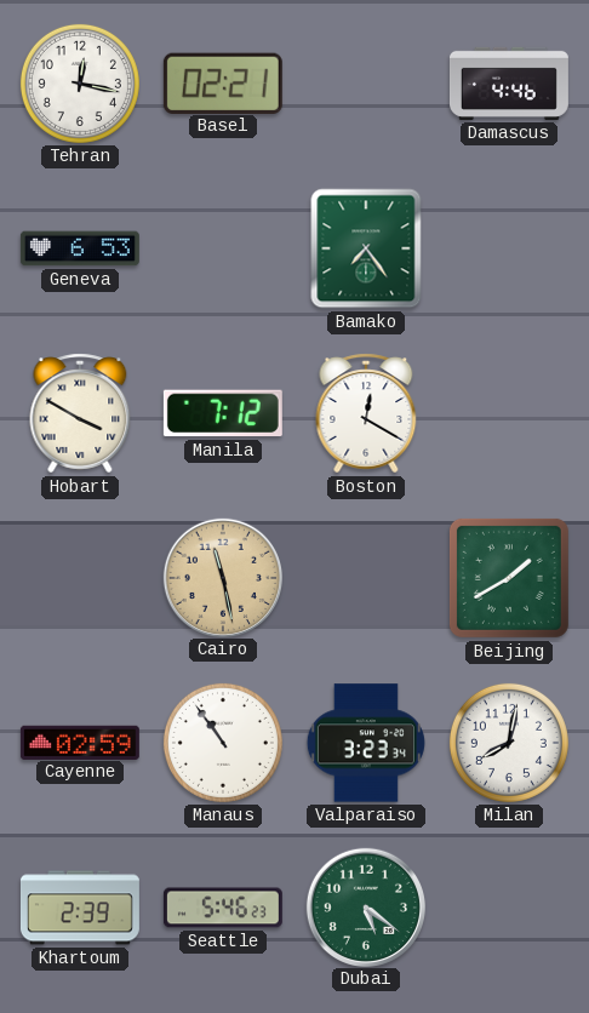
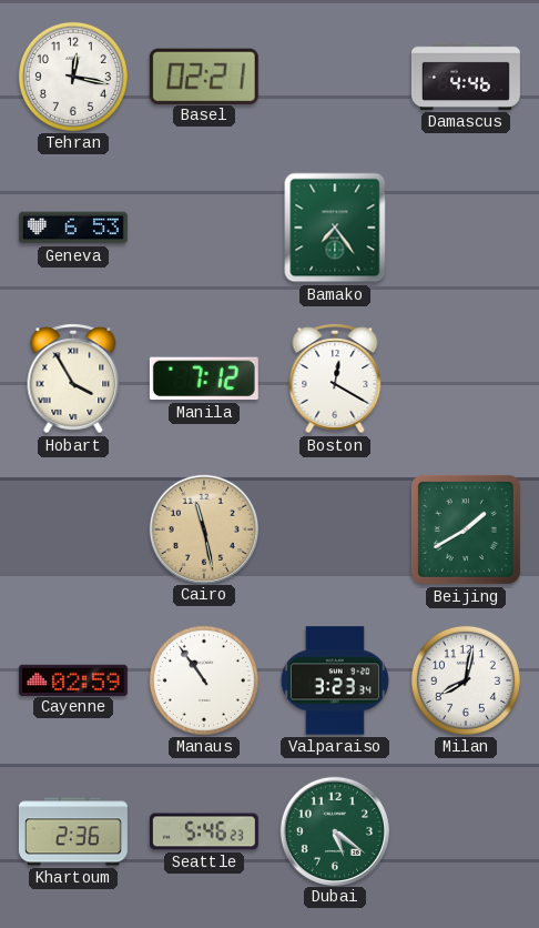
Hobart: 3:50 -> 3:55 (73, 379)
Khartoum: 2:39 -> 2:36 (73, 831)
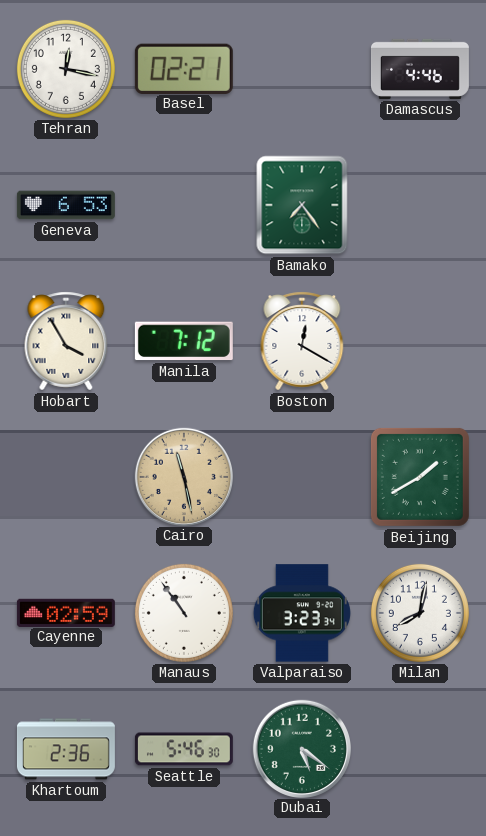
Seattle: 5:46:23 -> 5:46:30 (184, 749)
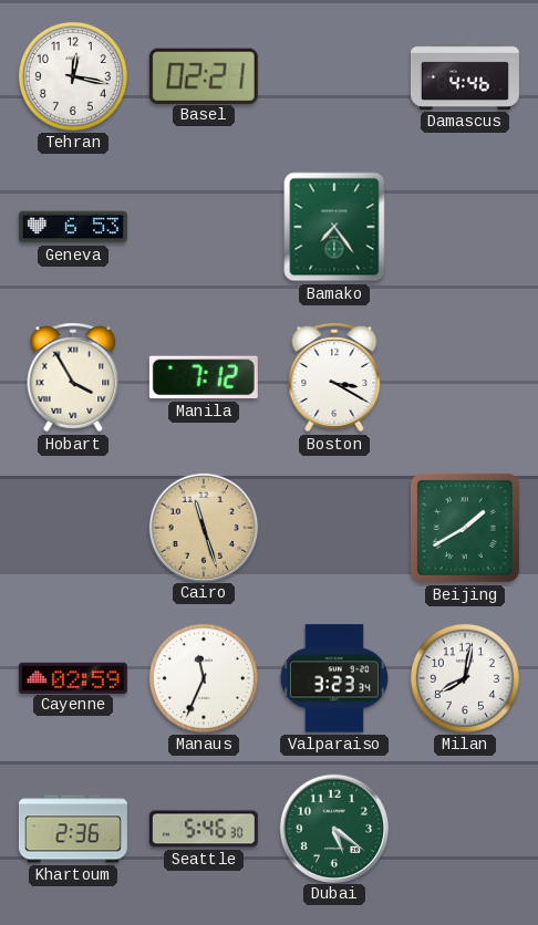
Boston: 12:20 -> 3:20 (334, 377)
Cairo: 11:28 -> 11:27 (203, 527)
Manaus: 10:54 -> 11:34 (204, 678)
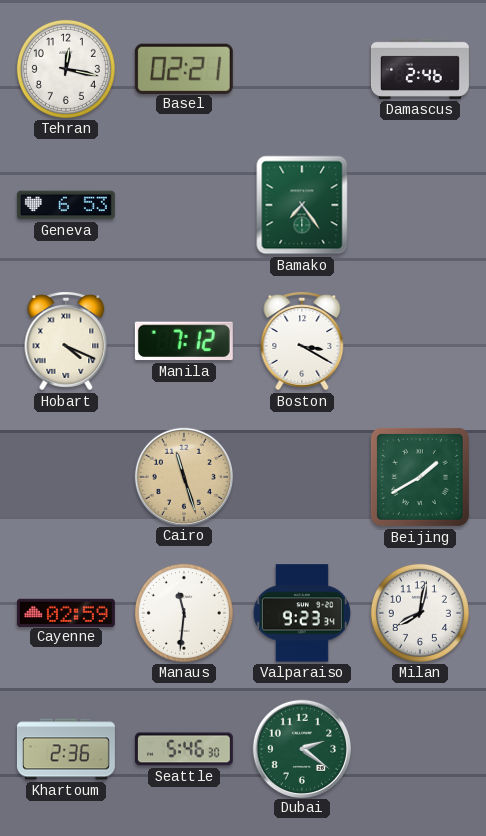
Damascus: 4:46 -> 2:46 (420, 69)
Hobart: 3:55 -> 4:19 (66, 341)
Manaus: 11:34 -> 11:31 (184, 613)
Valparaiso: 3:23 -> 9:23 (302, 613)
Dubai: 5:21 -> 2:21 (301, 748)
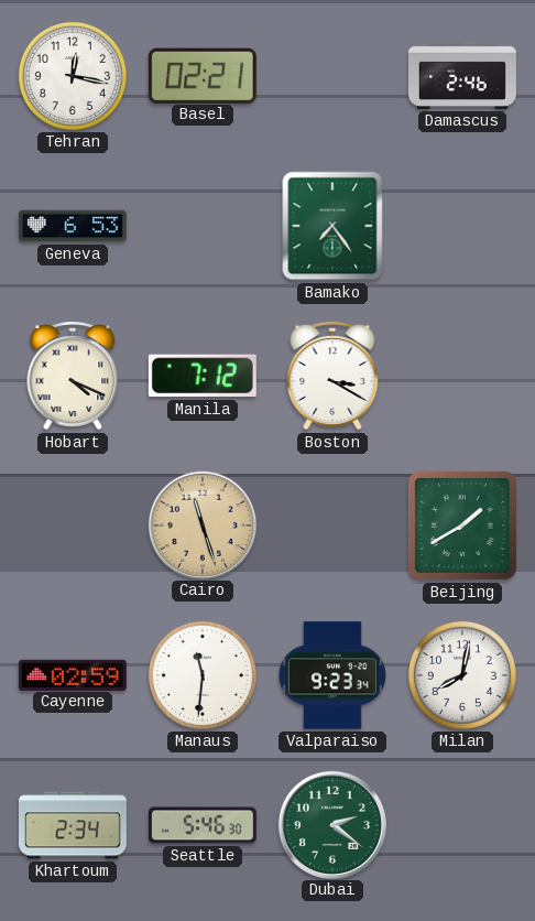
Khartoum: 2:36 -> 2:34 (73, 825)
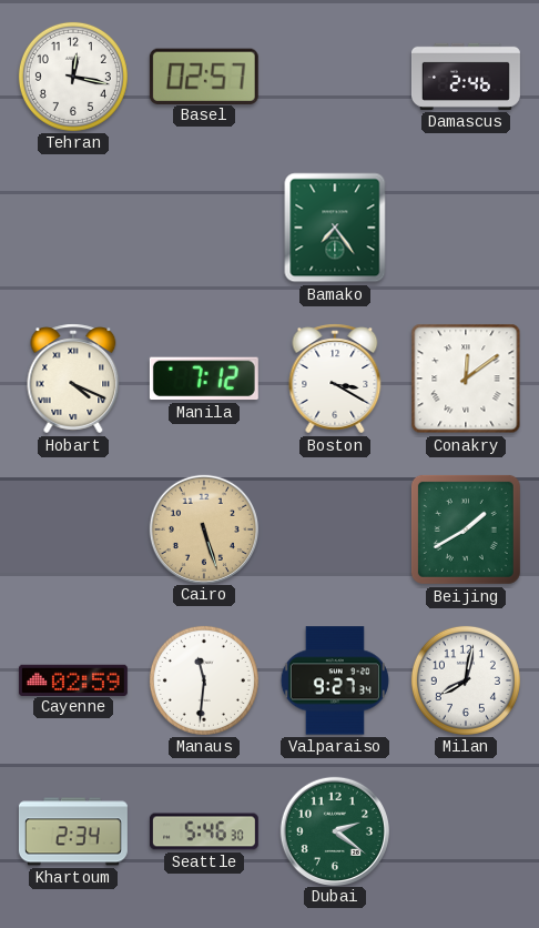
Basel: 02:21 -> 02:57 (204, 75)
Geneva: 6:53 -> none (73, 226)
Conakry: none -> 12:09 (466, 379)
Cairo: 11:27 -> 5:27 (203, 528)
Valparaiso: 9:23 -> 9:27 (335, 680)
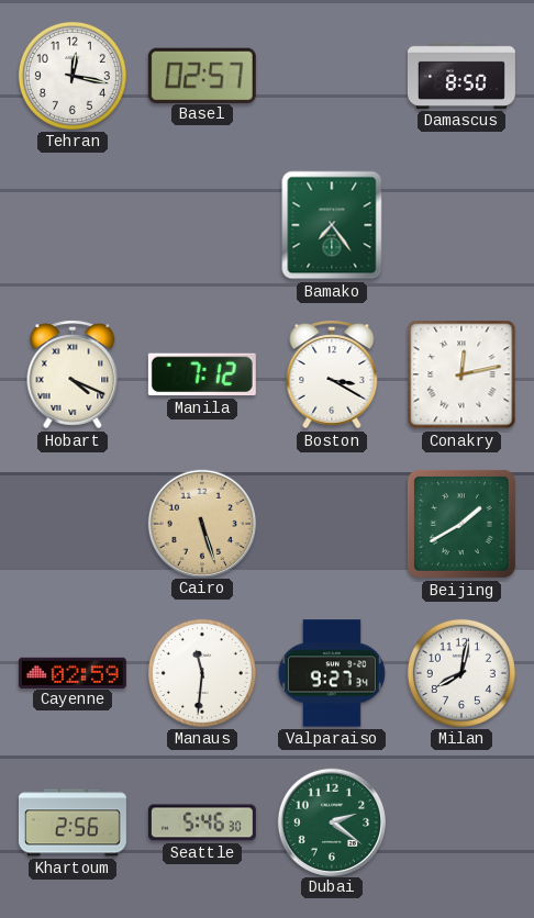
Damascus: 2:46 -> 8:50 (461, 76)
Conakry: 12:09 -> 12:13 (461, 374)
Khartoum: 2:34 -> 2:56 (73, 822)
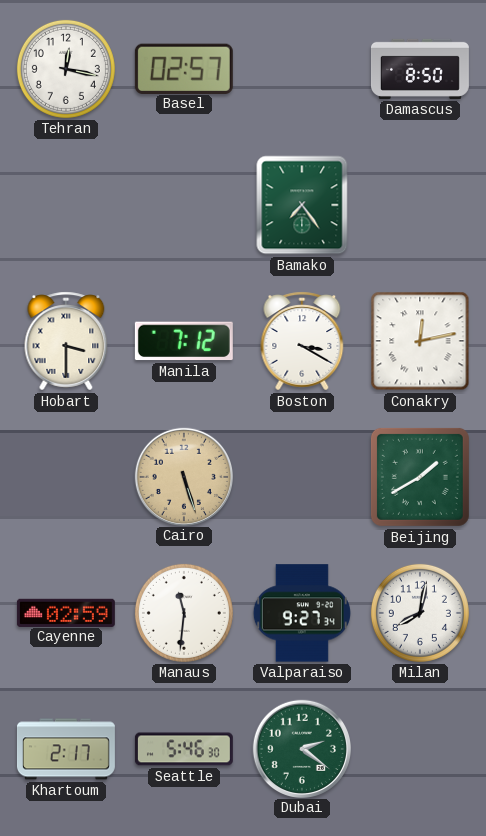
Hobart: 4:19 -> 3:30 (66, 341)
Khartoum: 2:56 -> 2:17 (66, 749)
